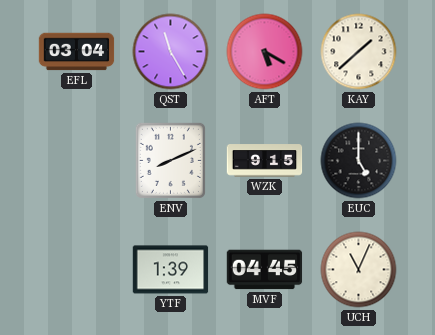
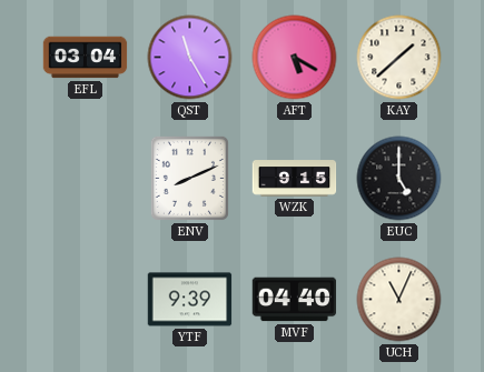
YTF: 1:39 -> 9:39 (190, 300)
MVF: 04:45 -> 04:40 (295, 300)
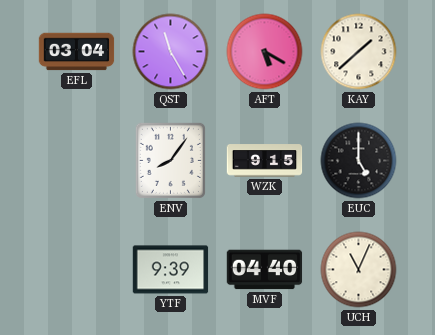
ENV: 8:11 -> 8:06 (170, 160)
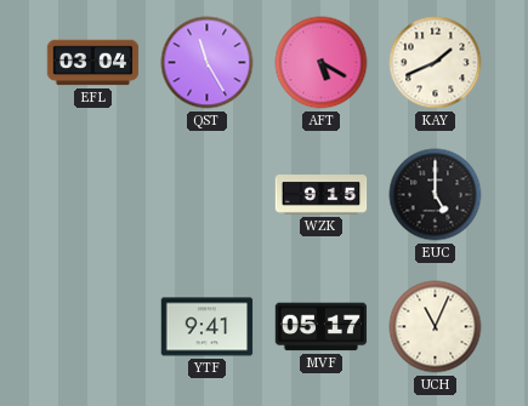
KAY: 1:38 -> 1:41 (436, 63)
ENV: 8:06 -> none (170, 160)
YTF: 9:39 -> 9:41 (208, 327)
MVF: 04:40 -> 05:17 (322, 327)
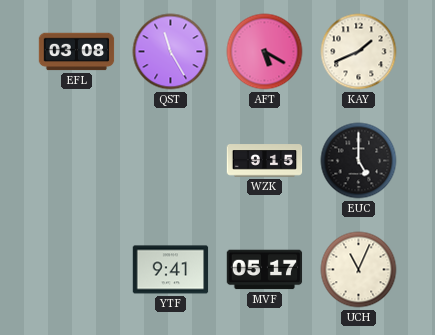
EFL: 03:04 -> 03:08 (77, 52)
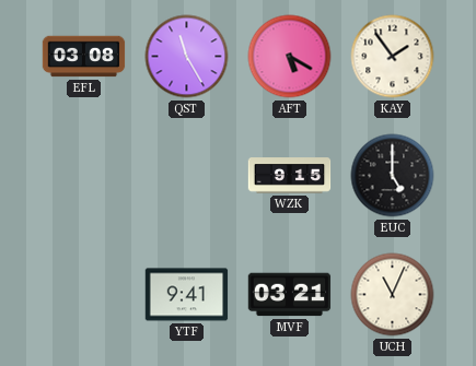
KAY: 1:41 -> 1:54 (393, 57)
MVF: 05:17 -> 03:21 (290, 295)
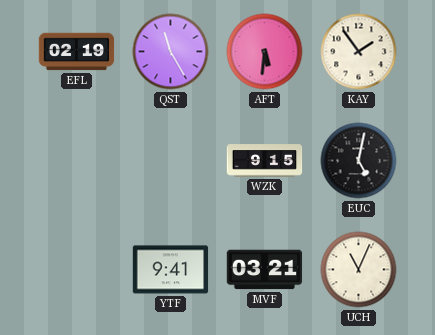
EFL: 03:08 -> 02:19 (77, 52)
AFT: 5:20 -> 5:31 (265, 52)
EUC: 5:00 -> 5:02 (359, 161)
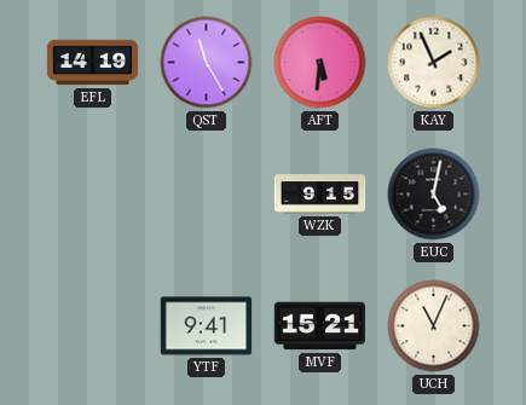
EFL: 02:19 -> 14:19 (93, 63)
KAY: 1:54 -> 1:56 (434, 63)
MVF: 03:21 -> 15:21 (320, 326)
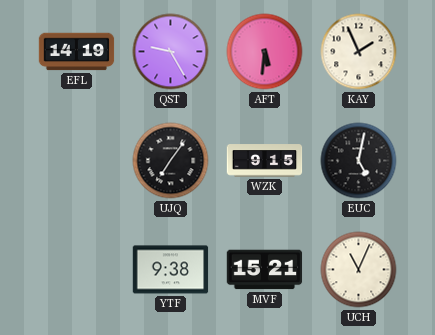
QST: 11:25 -> 9:25 (171, 52)
UJQ: none -> 7:06 (171, 161)
YTF: 9:41 -> 9:38 (171, 270)
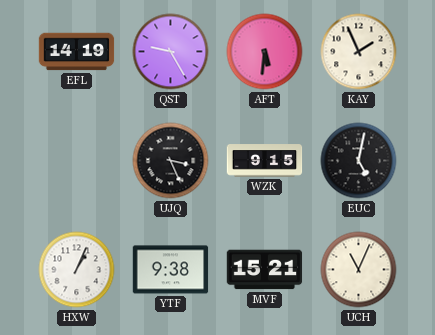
UJQ: 7:06 -> 3:26 (171, 161)
HXW: none -> 1:04 (77, 270)
